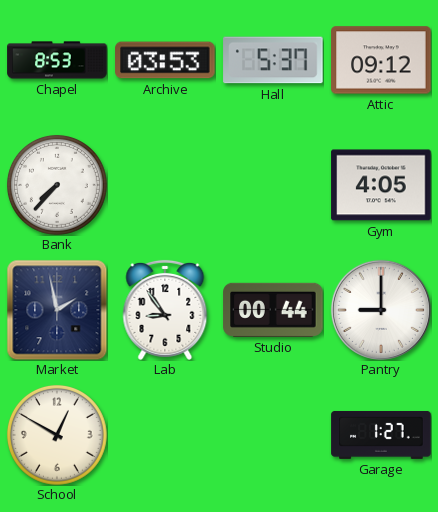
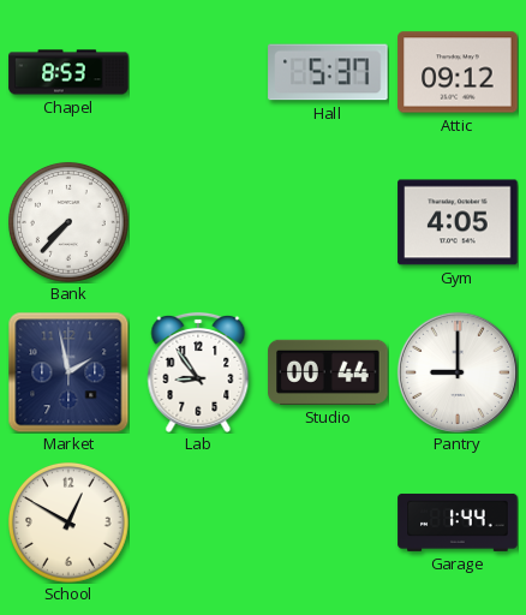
Archive: 03:53 -> none (165, 60)
Garage: 1:27 -> 1:44 (458, 523)
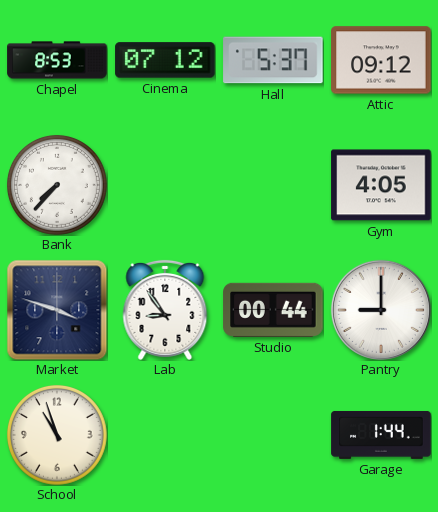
Cinema: none -> 07:12 (165, 60)
Market: 1:58 -> 3:48 (57, 310)
School: 12:50 -> 10:57 (57, 435)
